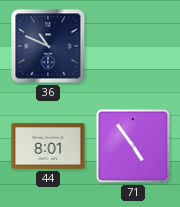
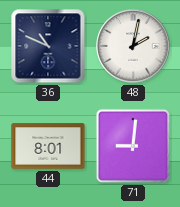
48: none -> 2:02 (133, 46)
71: 4:54 -> 9:01 (133, 146)
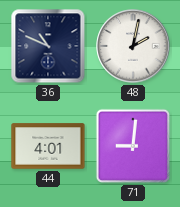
44: 8:01 -> 4:01 (48, 146)
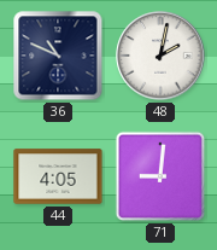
44: 4:01 -> 4:05 (58, 176)
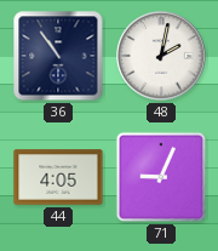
36: 10:49 -> 10:54 (58, 56)
71: 9:01 -> 9:04 (161, 177)
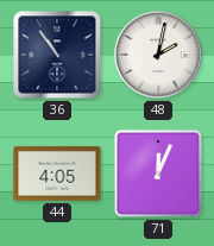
71: 9:04 -> 12:04 (158, 174)
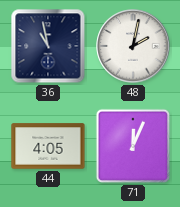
36: 10:54 -> 10:58 (48, 46)
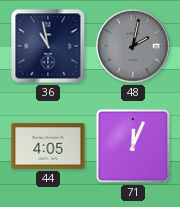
48 dial: white -> grey (133, 46)
